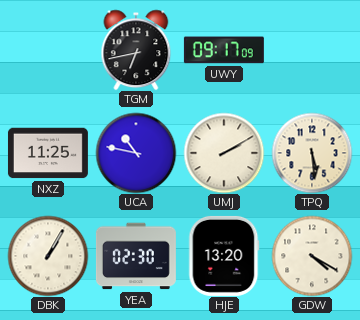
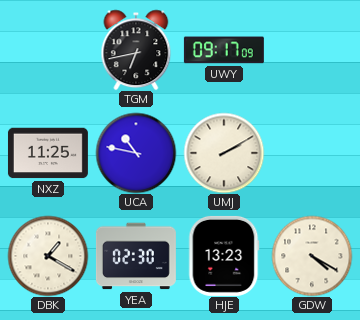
TPQ: 5:29 -> none (312, 153)
DBK: 1:05 -> 1:20 (48, 256)
HJE: 13:20 -> 13:23 (224, 256)
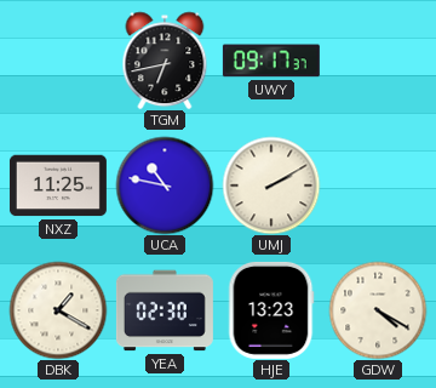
UWY: 09:17:09 -> 09:17:37 (271, 61)
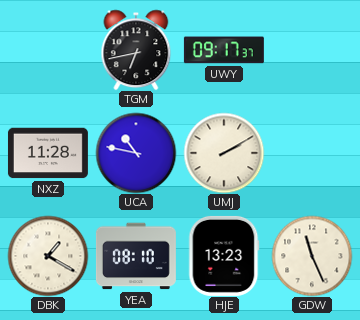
NXZ: 11:25 -> 11:28 (48, 153)
YEA: 02:30 -> 08:10 (136, 256)
GDW: 4:20 -> 11:26 (312, 256)
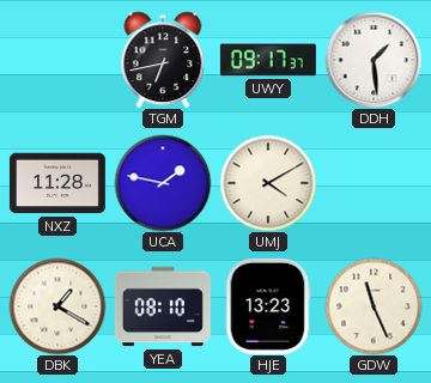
DDH: none -> 1:29 (374, 60)
UCA: 10:47 -> 1:47 (163, 183)
UMJ: 2:10 -> 4:10 (268, 183)
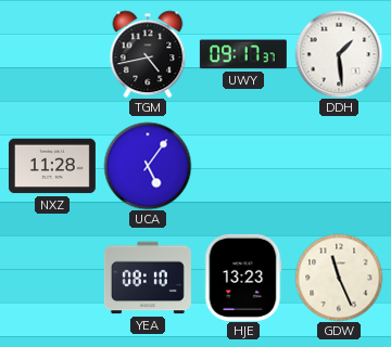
TGM: 6:43 -> 4:43 (148, 54)
UCA: 1:47 -> 5:06 (148, 166)
UMJ: 4:10 -> none (268, 183)
DBK: 1:20 -> none (57, 306)
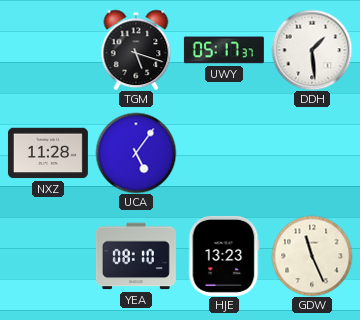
TGM: 4:43 -> 5:18 (136, 50)
UWY: 09:17 -> 05:17 (224, 50)
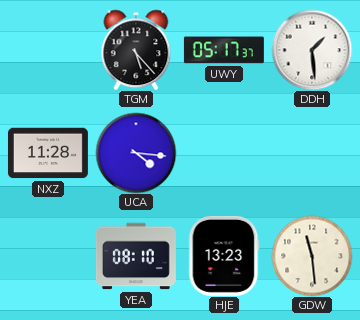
TGM: 5:18 -> 5:23 (136, 50)
UCA: 5:06 -> 4:16 (136, 153)
GDW: 11:26 -> 11:29 (312, 256)
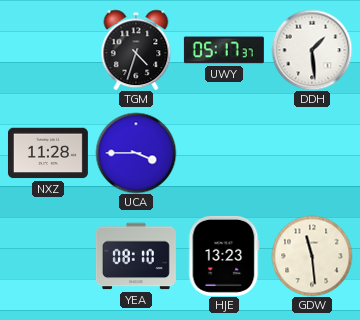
TGM: 5:23 -> 4:33 (136, 50)
UCA: 4:16 -> 3:45 (136, 153)
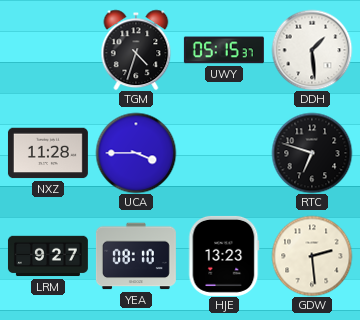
UWY: 05:17 -> 05:15 (224, 50)
RTC: none -> 6:48 (312, 153)
LRM: none -> 9:27 (48, 256)
GDW: 11:29 -> 2:29 (312, 256)
